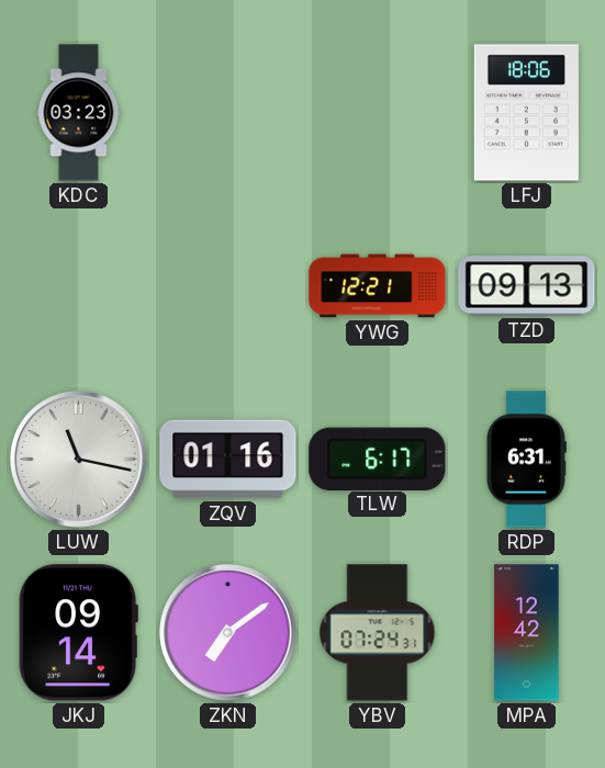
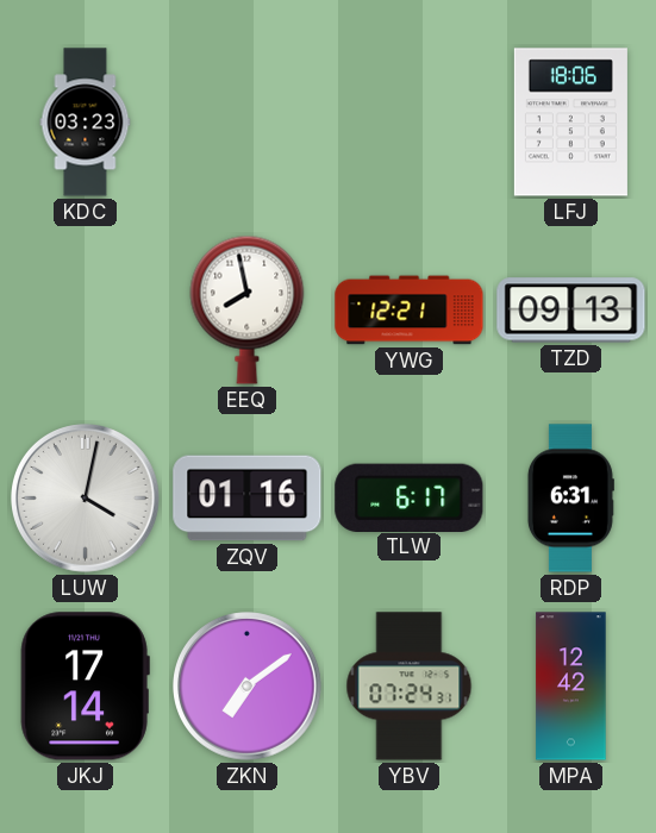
EEQ: none -> 7:58 (248, 309)
LUW: 11:17 -> 4:02 (86, 499)
JKJ: 09:14 -> 17:14 (85, 687)
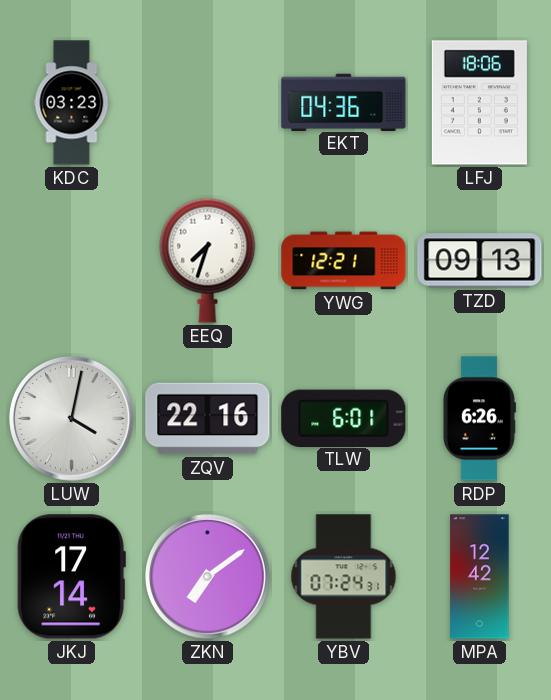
EKT: none -> 04:36 (344, 102)
EEQ: 7:58 -> 7:33 (208, 260)
ZQV: 01:16 -> 22:16 (208, 419)
TLW: 6:17 -> 6:01 (344, 418)
RDP: 6:31 -> 6:26 (479, 419)
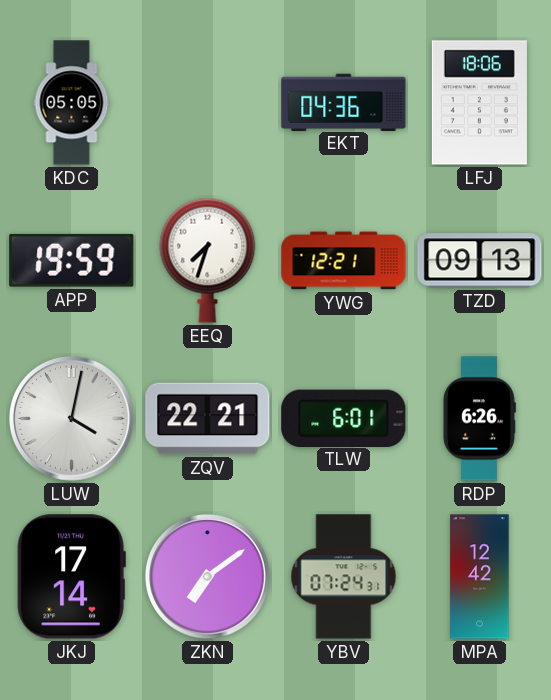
KDC: 03:23 -> 05:05 (72, 103)
APP: none -> 19:59 (72, 260)
ZQV: 22:16 -> 22:21 (208, 419)
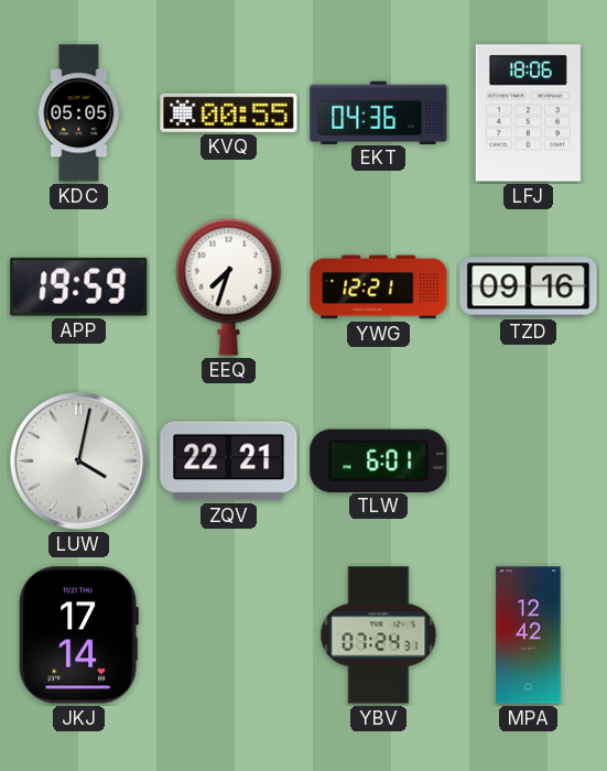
KVQ: none -> 00:55 (229, 112)
TZD: 09:13 -> 09:16 (529, 287)
RDP: 6:26 -> none (479, 419)
ZKN: 7:09 -> none (208, 577)
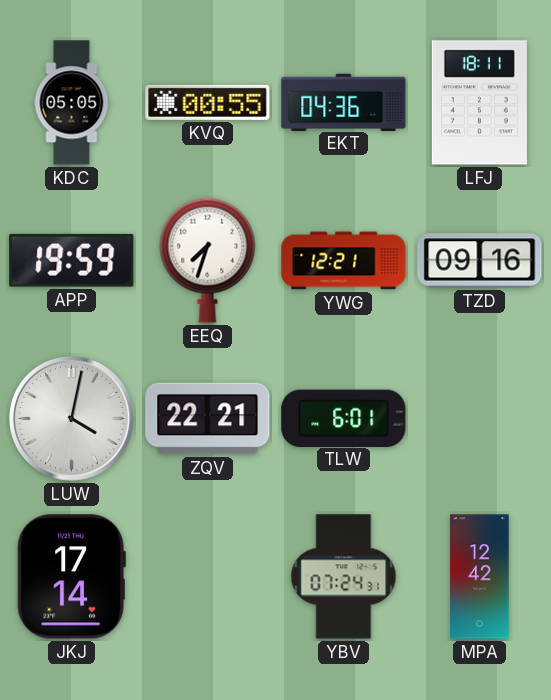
LFJ: 18:06 -> 18:11 (479, 103)
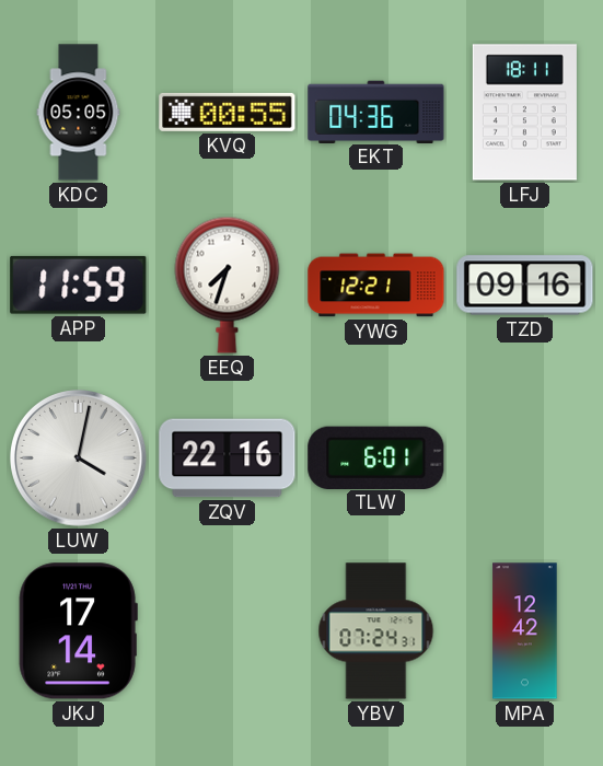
APP: 19:59 -> 11:59 (79, 285)
ZQV: 22:21 -> 22:16 (228, 459)
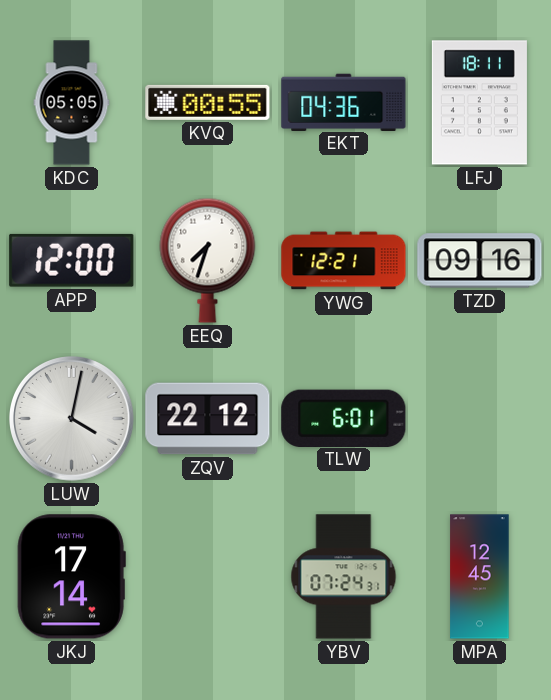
APP: 11:59 -> 12:00 (72, 260)
ZQV: 22:16 -> 22:12 (208, 419)
MPA: 12:42 -> 12:45 (480, 577)
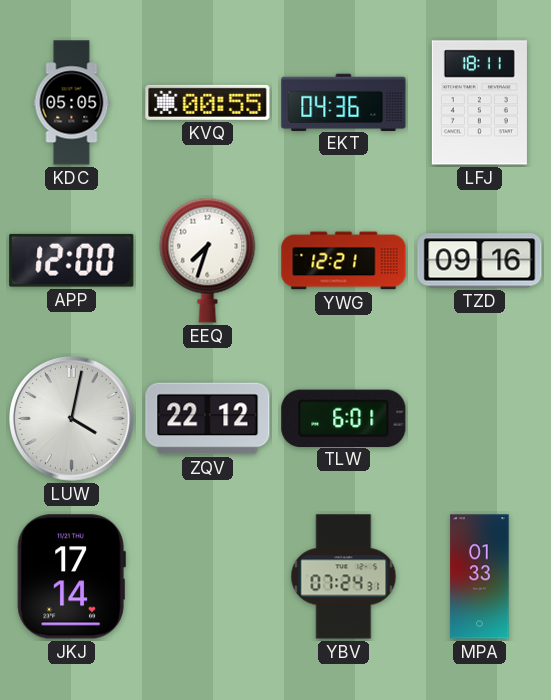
MPA: 12:45 -> 01:33 (480, 577)
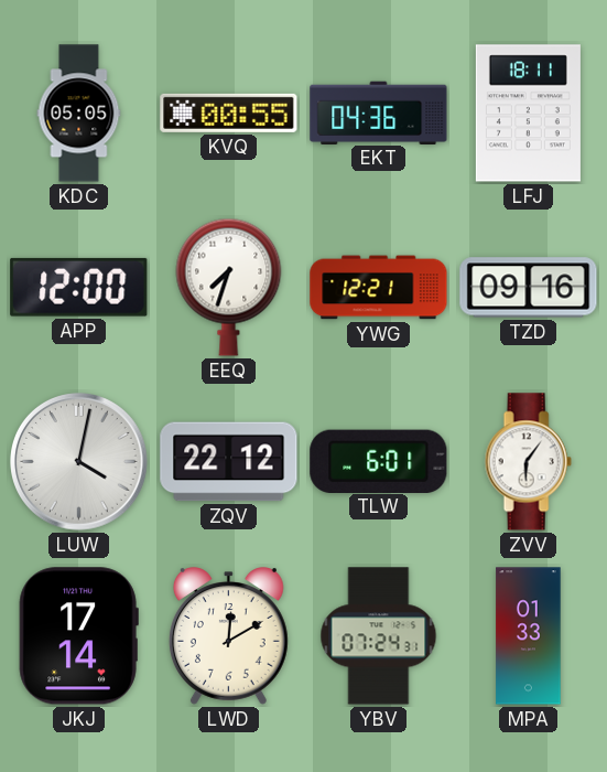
ZVV: none -> 6:06 (528, 462)
LWD: none -> 12:10 (228, 636)
